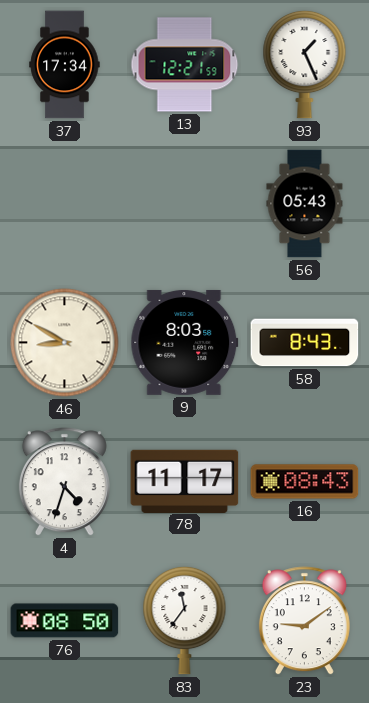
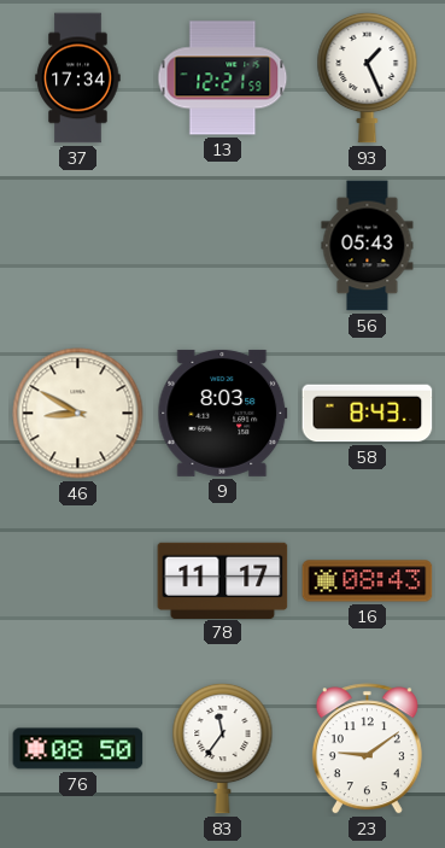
4: 4:33 -> none (64, 482)
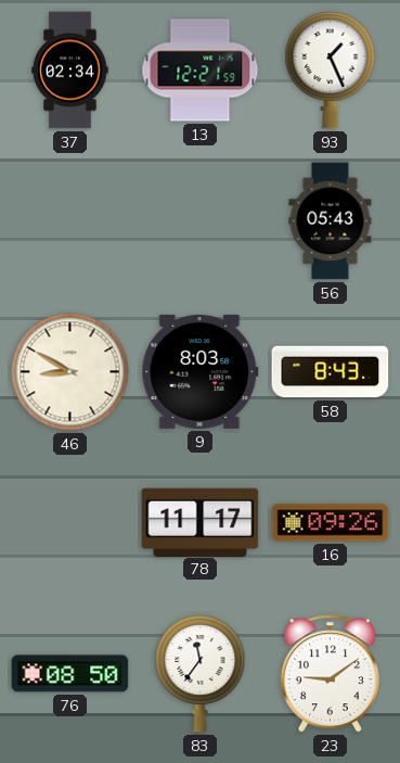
37: 17:34 -> 02:34 (70, 71)
16: 08:43 -> 09:26 (331, 523)
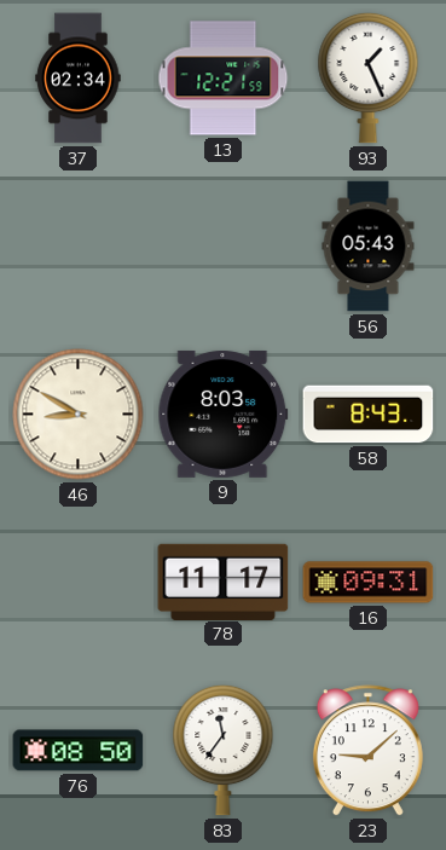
16: 09:26 -> 09:31 (369, 583)
23: 9:09 -> 9:08 (367, 751)
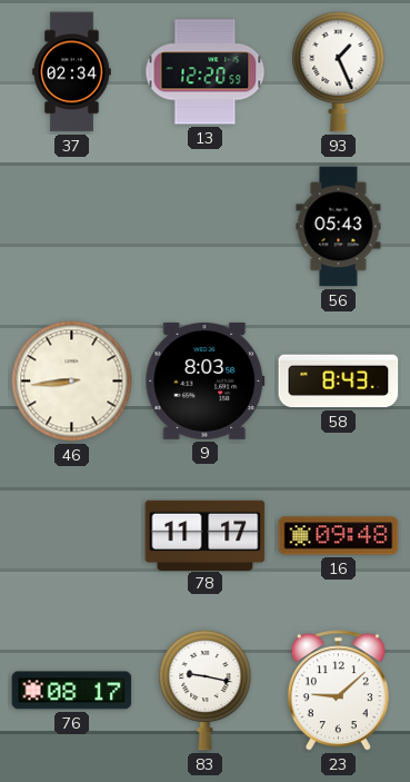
13: 12:21 -> 12:20 (206, 72)
46: 8:50 -> 8:44 (72, 382)
16: 09:31 -> 09:48 (339, 536)
76: 08:50 -> 08:17 (72, 691)
83: 11:36 -> 9:17 (206, 690)
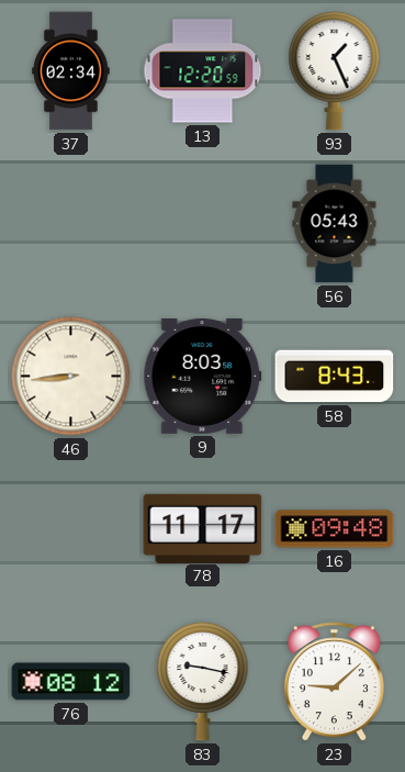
76: 08:17 -> 08:12 (71, 682)
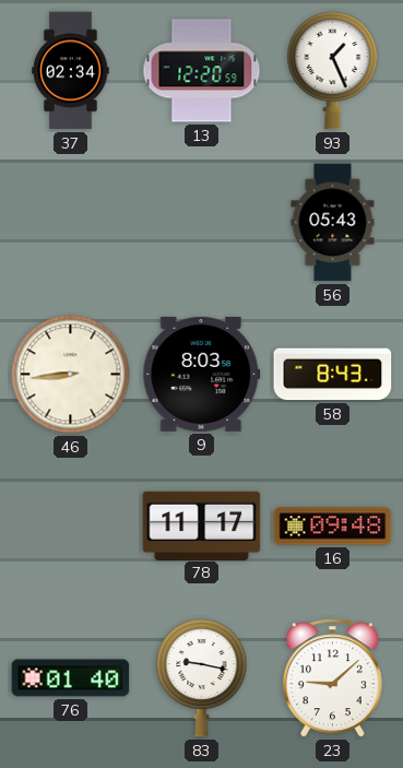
76: 08:12 -> 01:40 (71, 678)
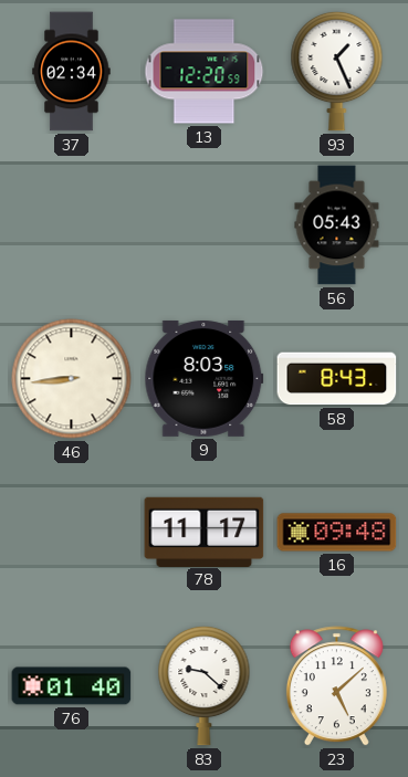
83: 9:17 -> 9:22 (205, 685)
23: 9:08 -> 5:08 (336, 686)
